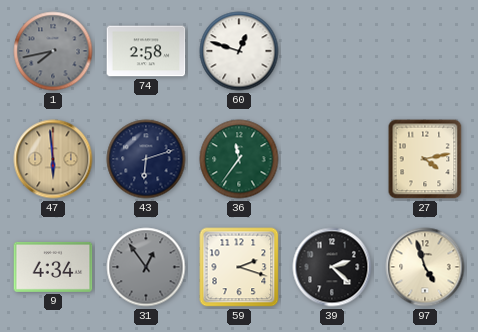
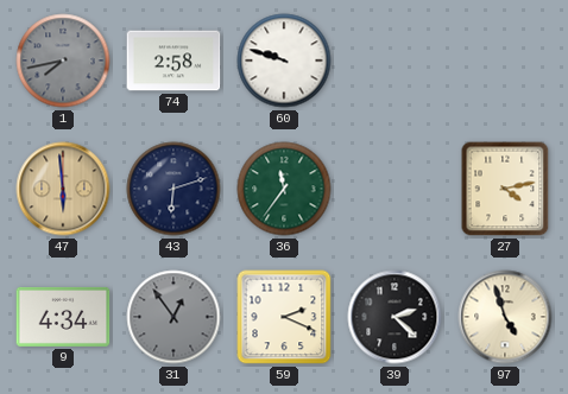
60: 12:48 -> 9:48 (284, 61)
59: 2:18 -> 2:19 (284, 317)
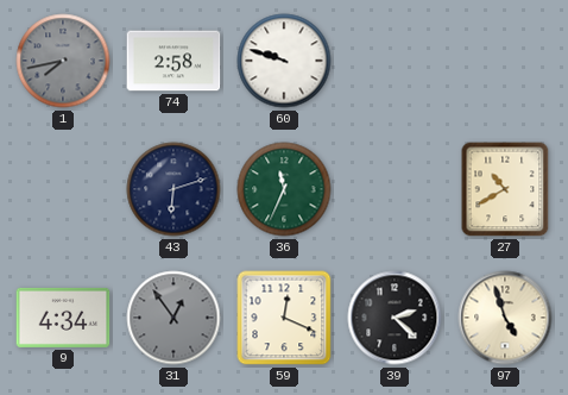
47: 5:59 -> none (63, 189)
36: 11:36 -> 11:34 (284, 189)
27: 4:13 -> 10:40 (505, 189)
59: 2:19 -> 12:19 (284, 318)
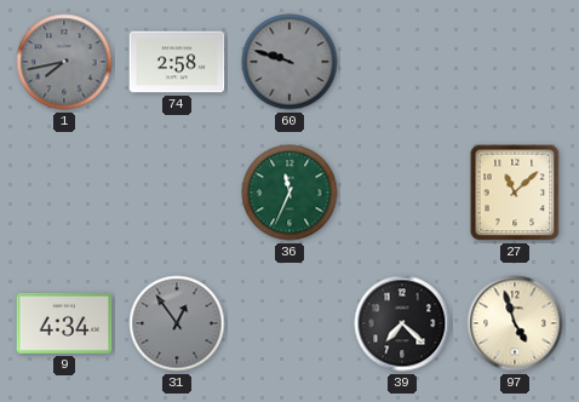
60 dial: white -> grey (289, 62)
43: 6:12 -> none (173, 189)
27: 10:40 -> 11:08 (515, 193)
59: 12:19 -> none (284, 318)
39: 2:22 -> 7:22 (402, 323)
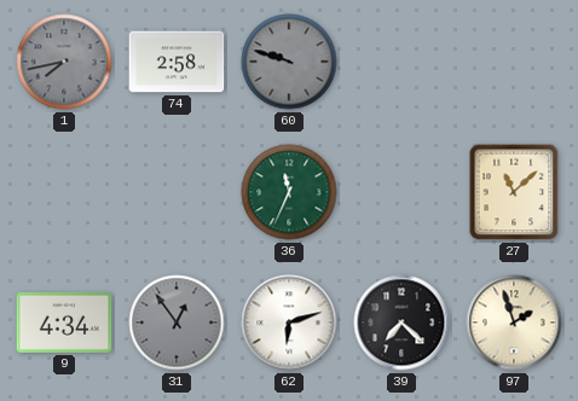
62: none -> 6:12 (289, 322)
97: 4:57 -> 1:57 (514, 322)
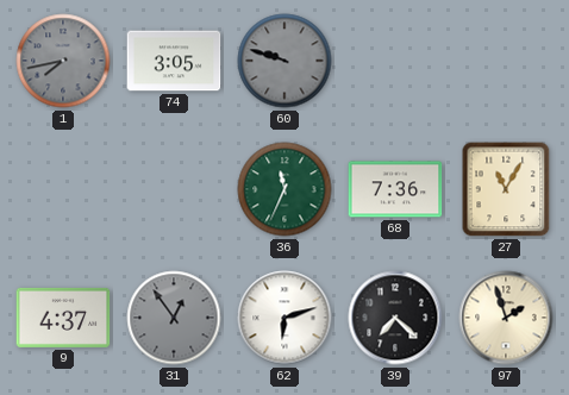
74: 2:58 -> 3:05 (174, 61)
68: none -> 7:36 (395, 189)
27: 11:08 -> 11:05 (506, 189)
9: 4:34 -> 4:37 (63, 318)
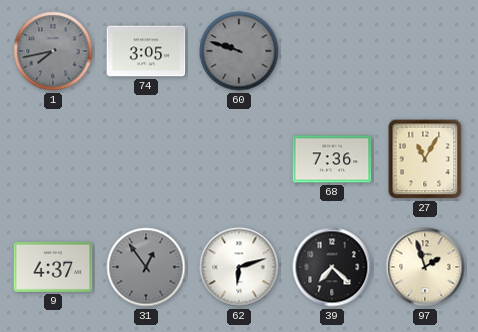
36: 11:34 -> none (284, 189)
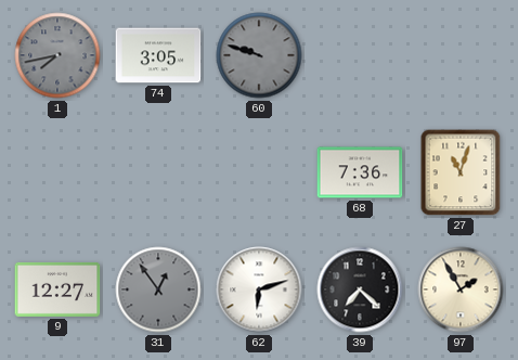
27: 11:05 -> 11:03 (461, 172)
9: 4:37 -> 12:27 (57, 290)
97: 1:57 -> 1:55 (461, 290)
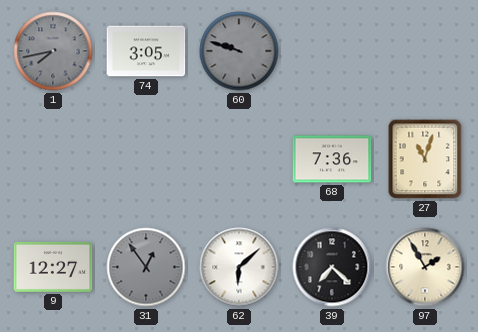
62: 6:12 -> 6:08 (239, 267)
